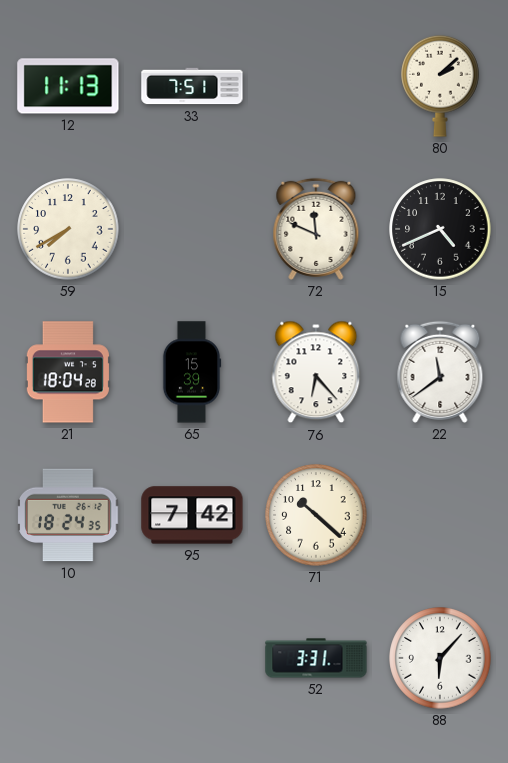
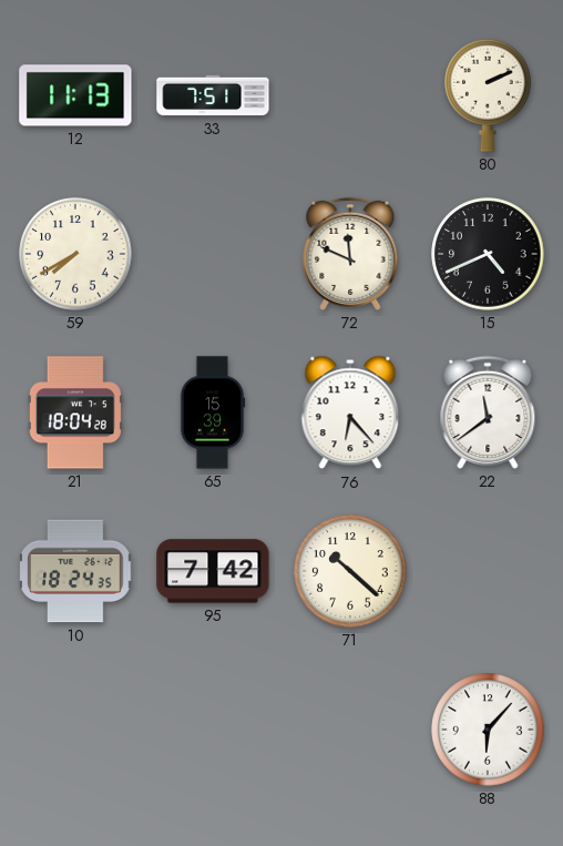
80: 2:08 -> 2:11 (488, 95)
52: 3:31 -> none (316, 658)
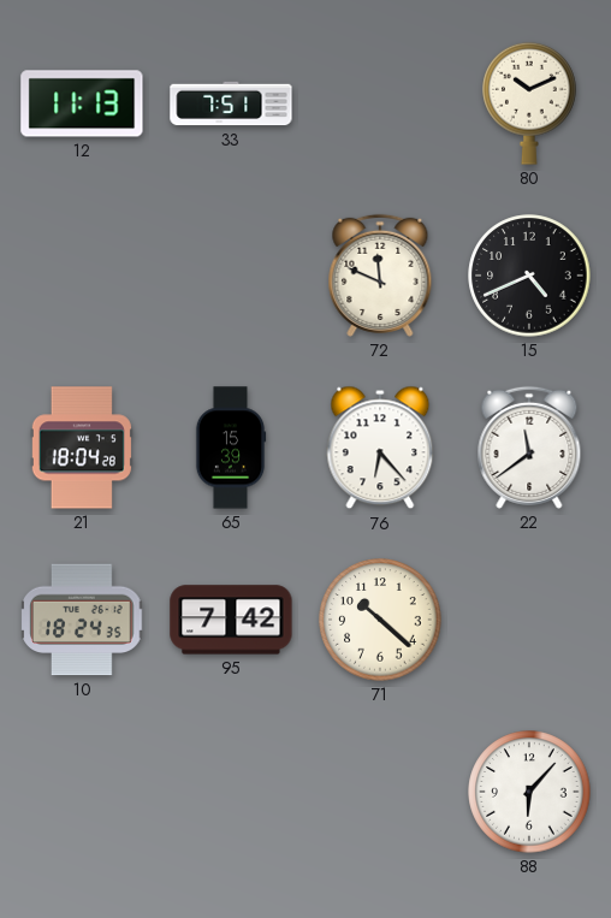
80: 2:11 -> 10:11 (529, 103)
59: 7:40 -> none (75, 254)
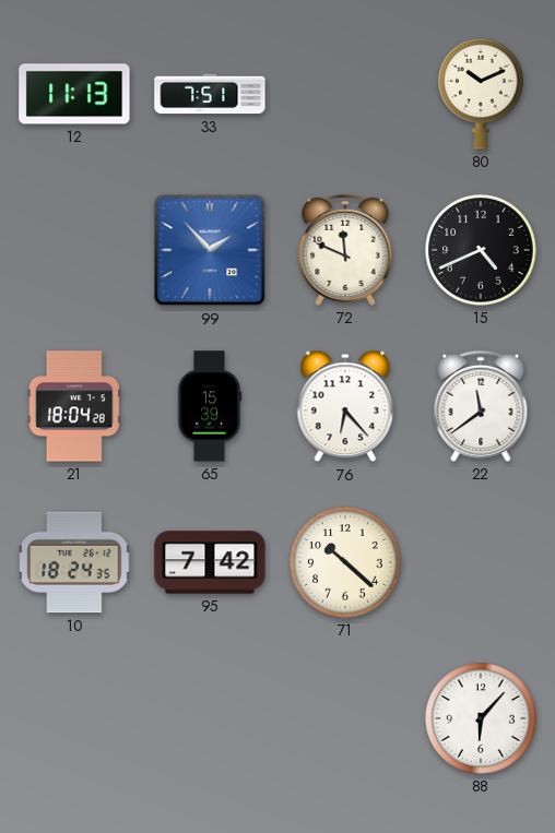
99: none -> 1:53 (210, 250)
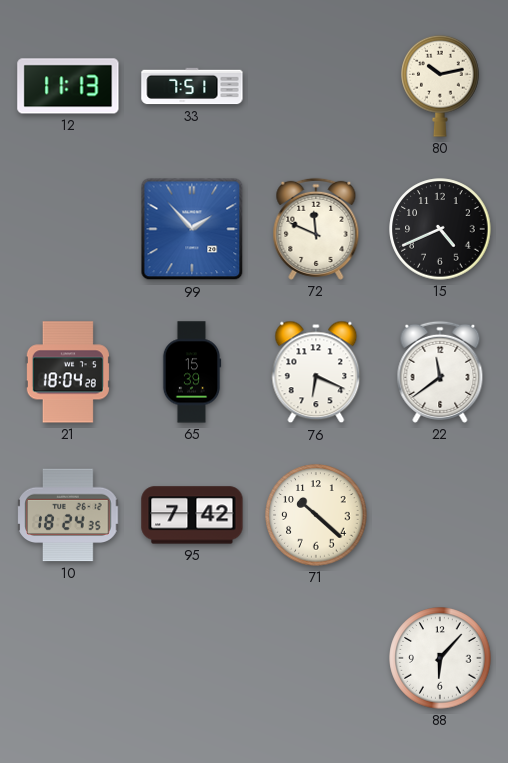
80: 10:11 -> 10:13 (440, 86)
76: 6:23 -> 6:19 (316, 372)
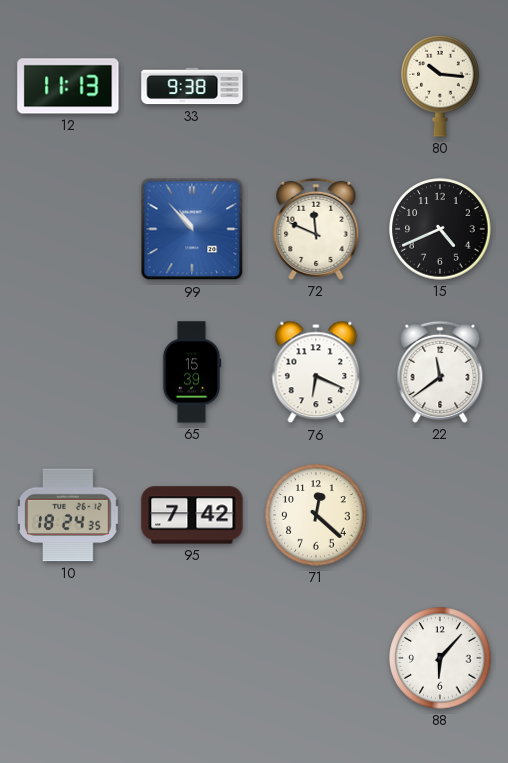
33: 7:51 -> 9:38 (192, 86)
80: 10:13 -> 10:16 (440, 86)
99: 1:53 -> 10:53 (192, 229)
21: 18:04 -> none (68, 372)
71: 10:22 -> 12:22 (316, 515)
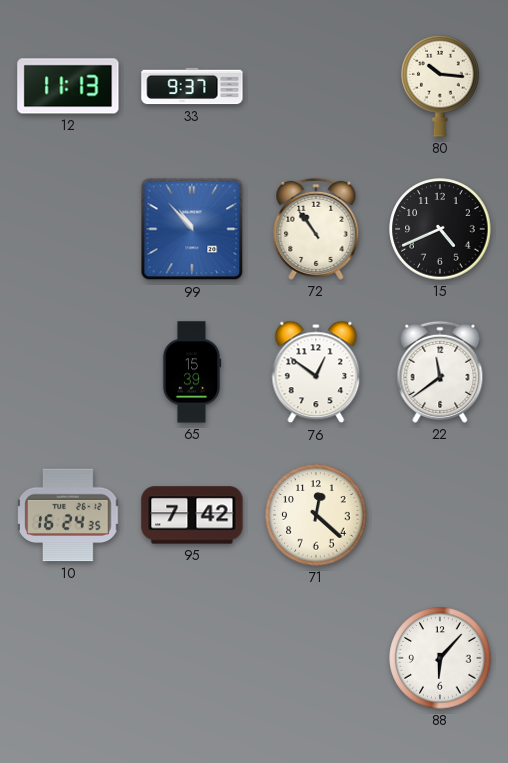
33: 9:38 -> 9:37 (192, 86)
72: 11:49 -> 10:54 (316, 229)
76: 6:19 -> 12:51 (316, 372)
10: 18:24 -> 16:24 (68, 515)
